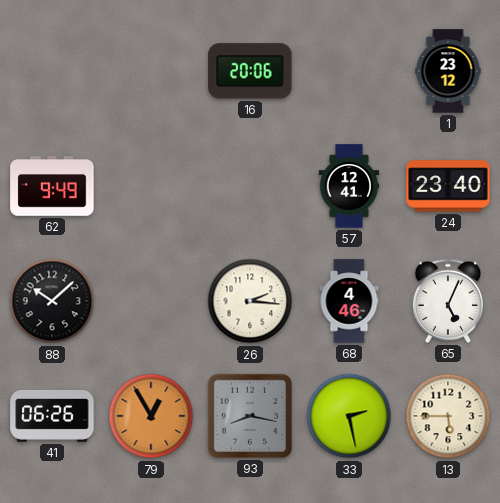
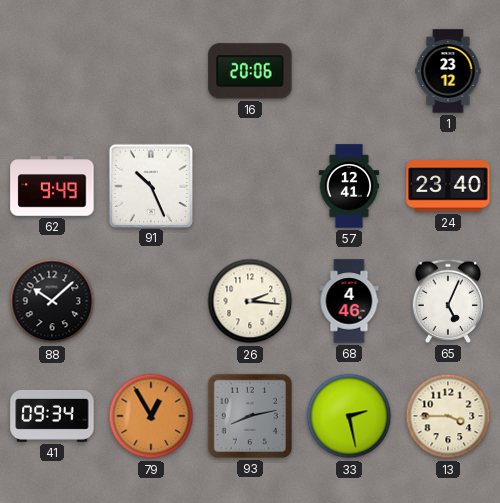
91: none -> 10:26 (150, 185)
41: 06:26 -> 09:34 (52, 416)
93: 8:17 -> 8:13 (250, 416)
13: 5:45 -> 3:45 (448, 416)
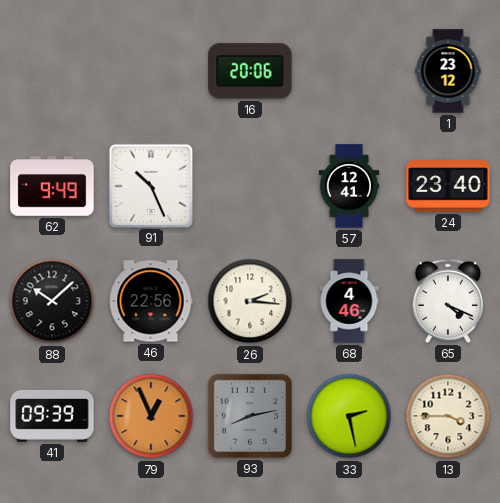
46: none -> 22:56 (151, 301)
65: 5:04 -> 4:19 (448, 301)
41: 09:34 -> 09:39 (52, 416)
79: 12:55 -> 12:56 (151, 416)
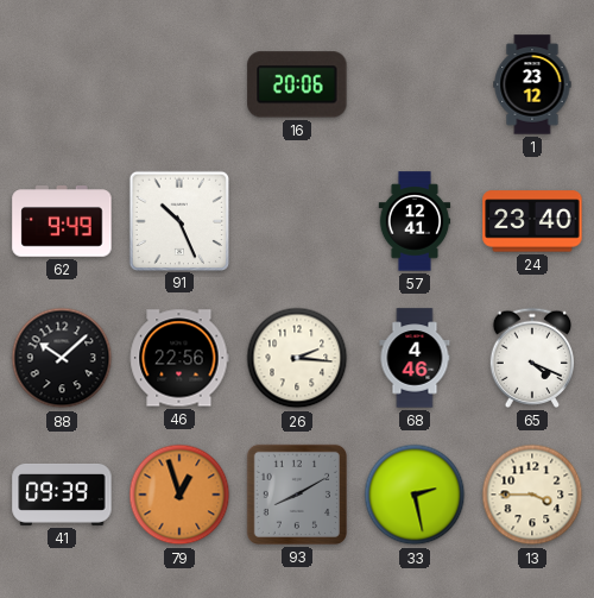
79: 12:56 -> 12:57 (179, 495)
93: 8:13 -> 8:10 (297, 495)
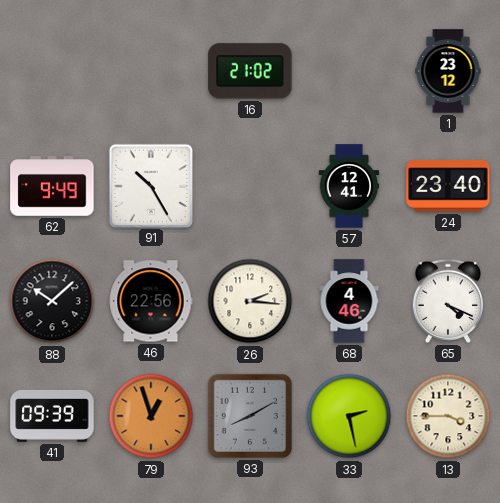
16: 20:06 -> 21:02 (250, 71)
91: 10:26 -> 10:25 (150, 185)
